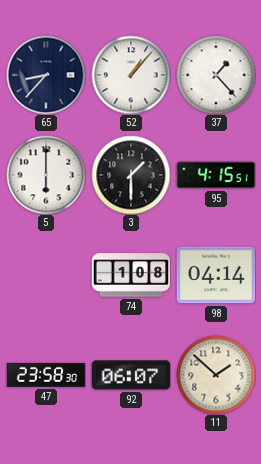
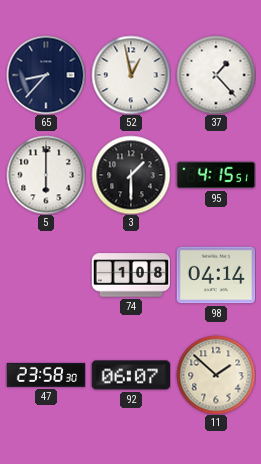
52: 1:07 -> 12:58 (131, 75)
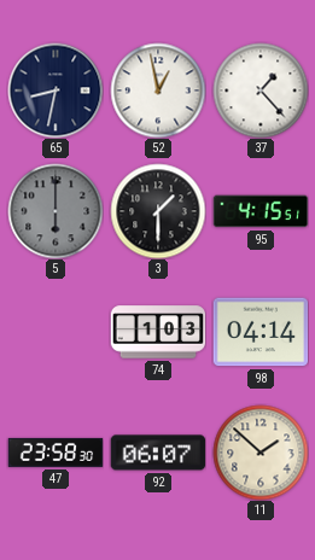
65: 8:37 -> 8:32 (56, 91)
5 dial: white -> grey (56, 211)
74: 1:08 -> 1:03 (158, 332)
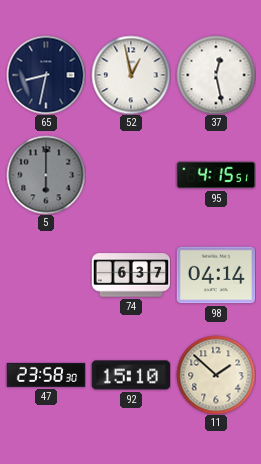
37: 1:23 -> 12:28 (216, 75)
3: 1:30 -> none (158, 211)
74: 1:03 -> 6:37 (131, 275)
92: 06:07 -> 15:10 (131, 375)
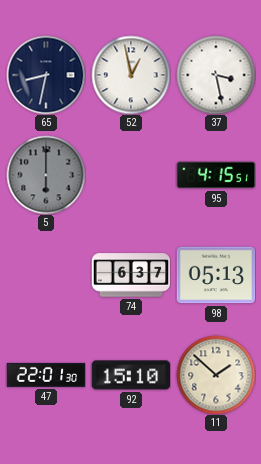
37: 12:28 -> 3:28 (216, 75)
98: 04:14 -> 05:13 (216, 275)
47: 23:58 -> 22:01 (46, 375)
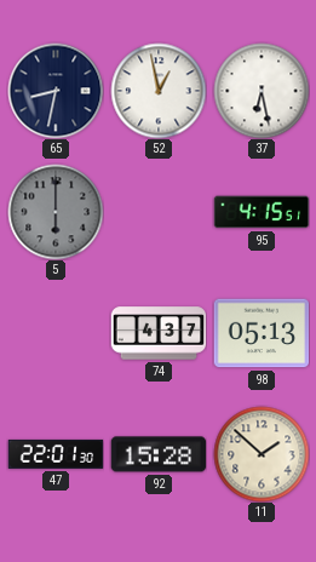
37: 3:28 -> 6:28 (262, 91)
74: 6:37 -> 4:37 (159, 333)
92: 15:10 -> 15:28 (159, 454)
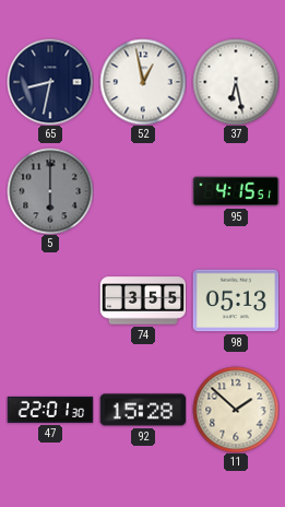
74: 4:37 -> 3:55 (143, 300)
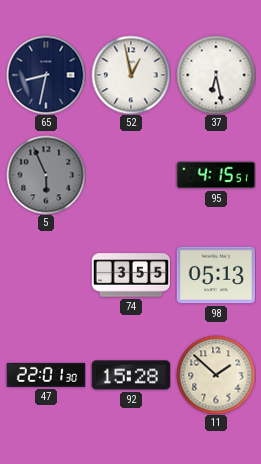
5: 6:00 -> 5:56 (46, 175)
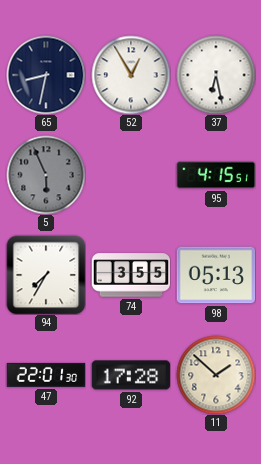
52: 12:58 -> 12:55 (131, 75)
94: none -> 7:35 (46, 275)
92: 15:28 -> 17:28 (131, 375)
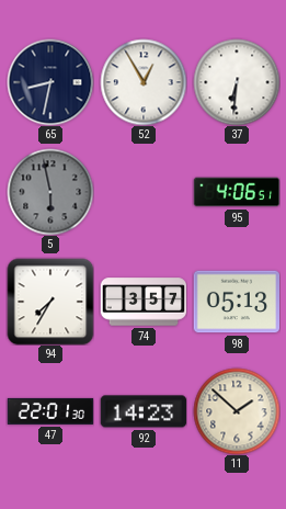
37: 6:28 -> 6:31 (237, 82)
5: 5:56 -> 5:58 (50, 192)
95: 4:15 -> 4:06 (237, 192)
74: 3:55 -> 3:57 (144, 302)
92: 17:28 -> 14:23 (144, 411)
